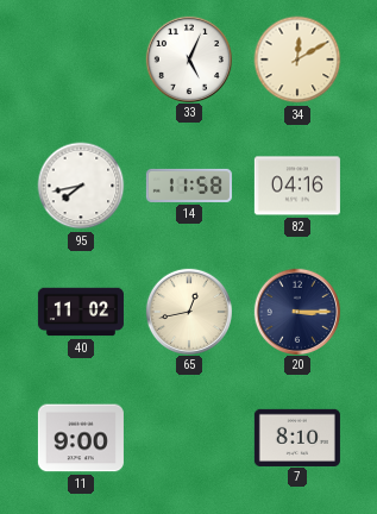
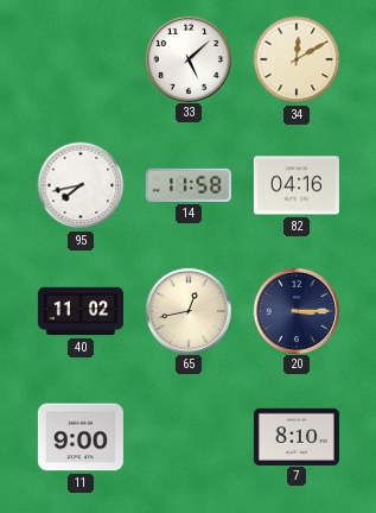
33: 5:04 -> 5:08 (187, 58)
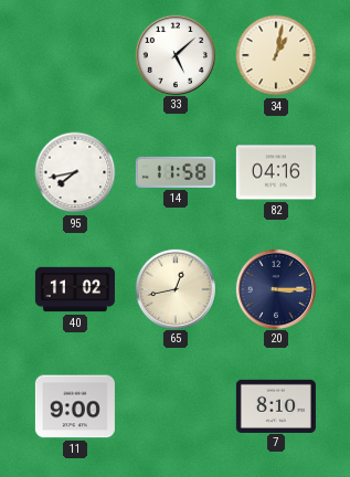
34: 12:10 -> 1:02 (276, 55)
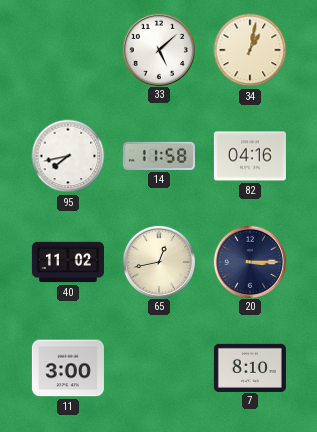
11: 9:00 -> 3:00 (68, 368)
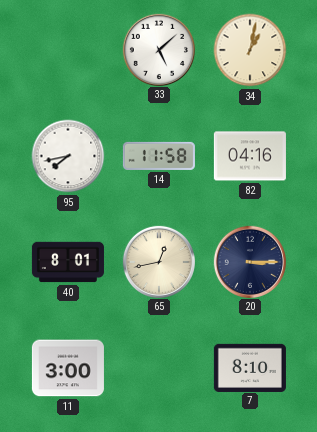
40: 11:02 -> 8:01 (68, 262)
